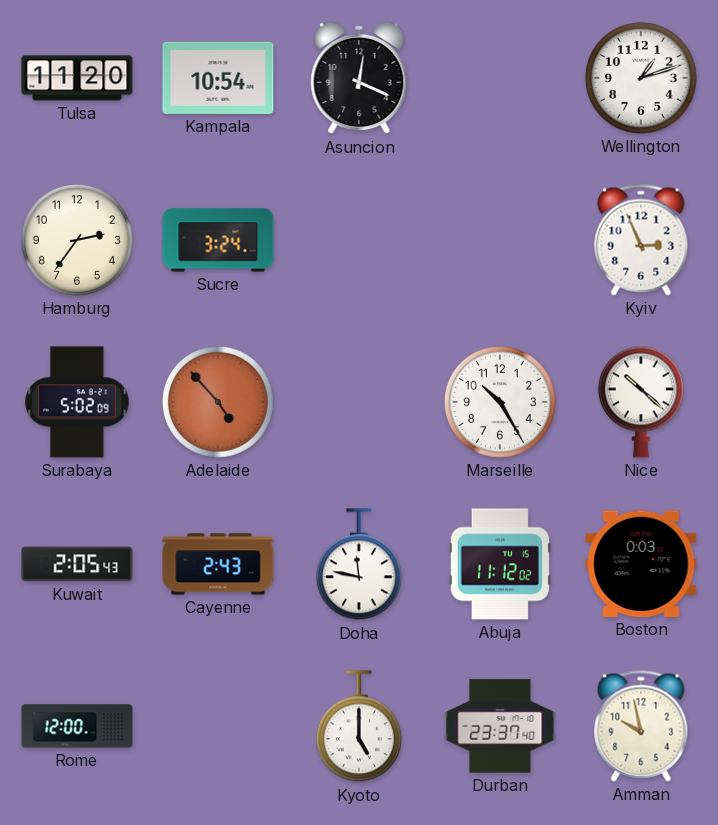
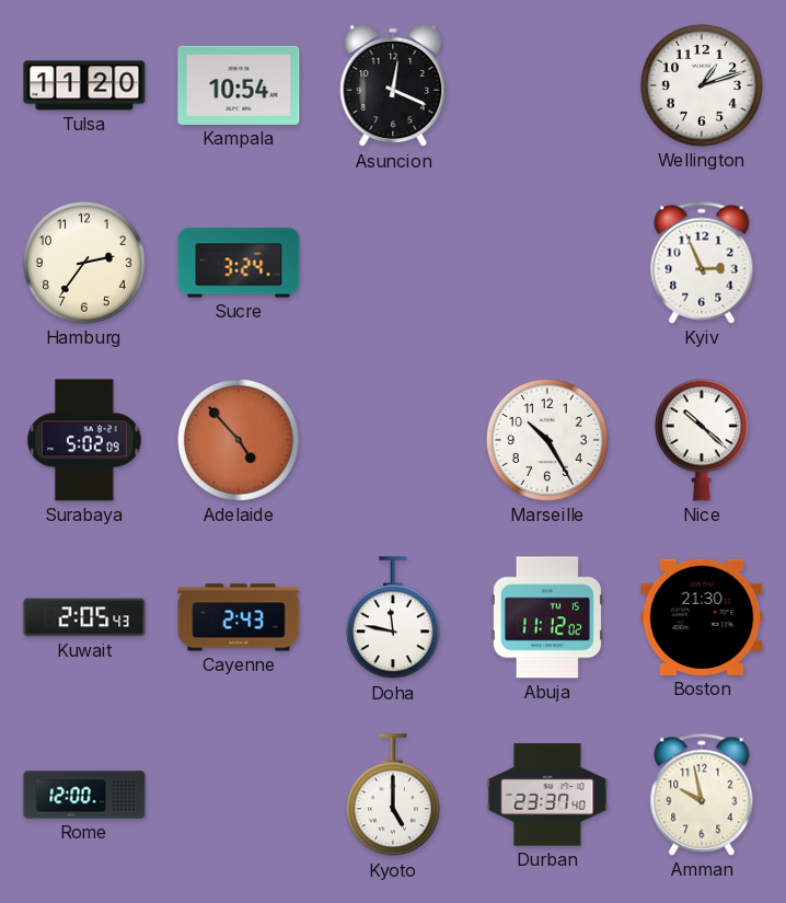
Boston: 0:03 -> 21:30 (702, 617)
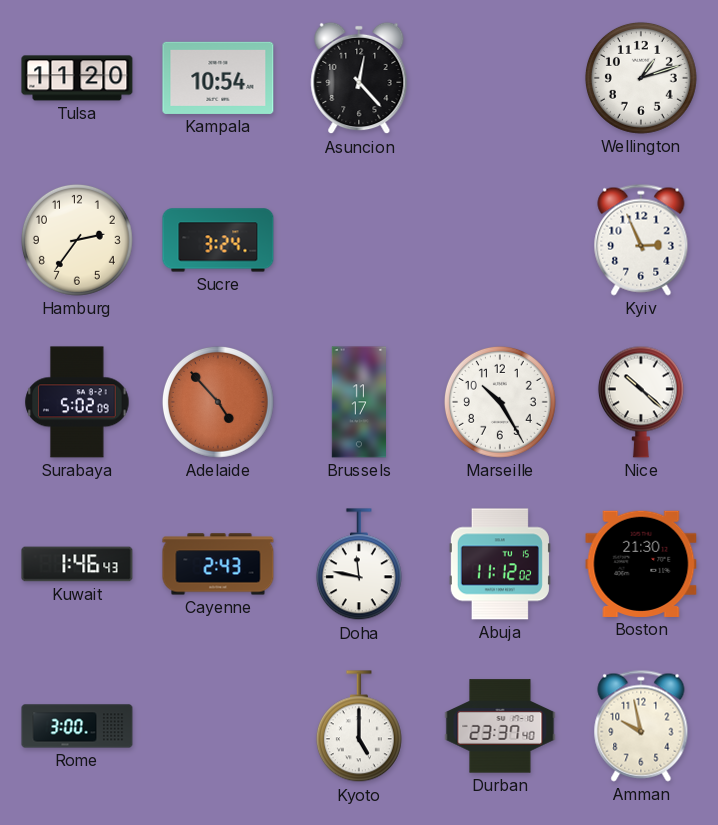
Asuncion: 12:19 -> 12:23 (359, 78)
Brussels: none -> 11:17 (359, 402)
Kuwait: 2:05 -> 1:46 (77, 564)
Rome: 12:00 -> 3:00 (77, 726)
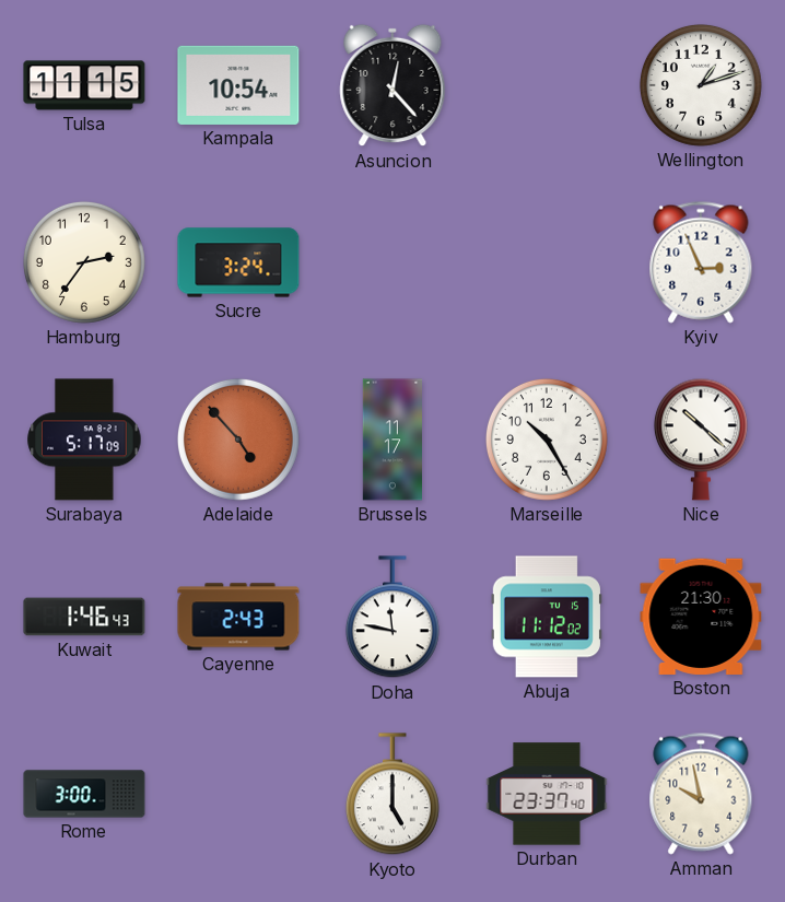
Tulsa: 11:20 -> 11:15 (84, 85)
Surabaya: 5:02 -> 5:17 (84, 440)
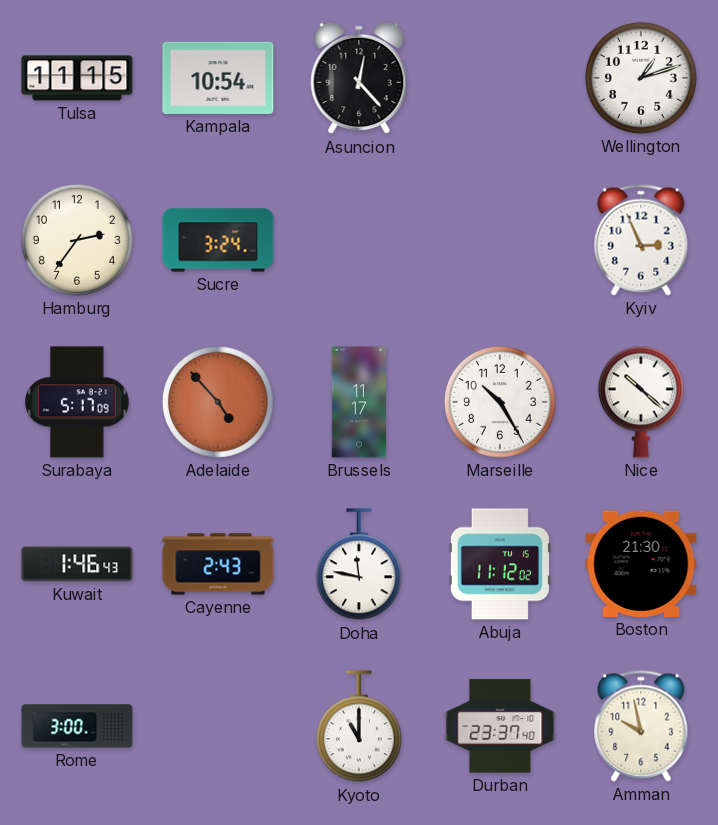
Kyoto: 5:00 -> 11:00 (359, 727)
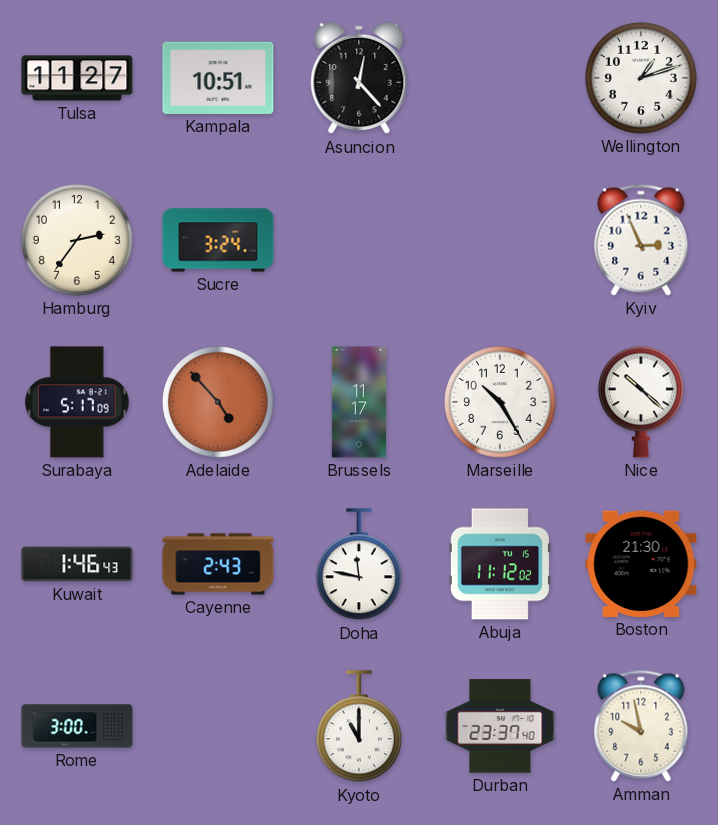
Tulsa: 11:15 -> 11:27 (77, 78)
Kampala: 10:54 -> 10:51 (218, 78)
